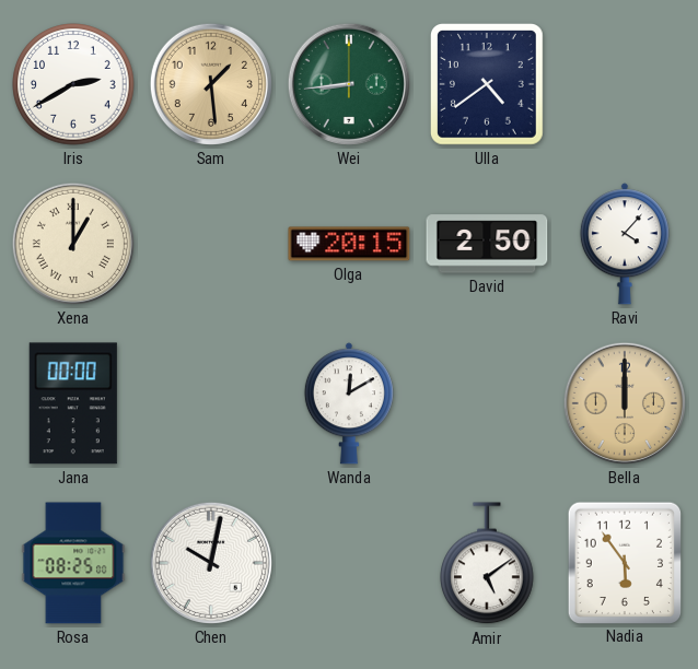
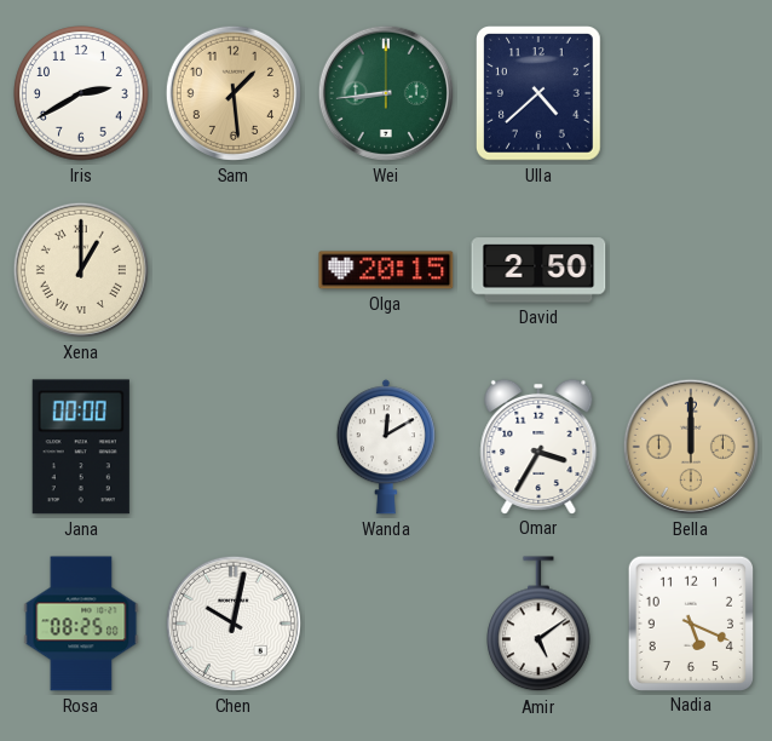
Ulla: 4:39 -> 4:38 (540, 94)
Ravi: 4:07 -> none (625, 244)
Omar: none -> 3:35 (538, 446)
Nadia: 5:54 -> 5:19 (690, 622)
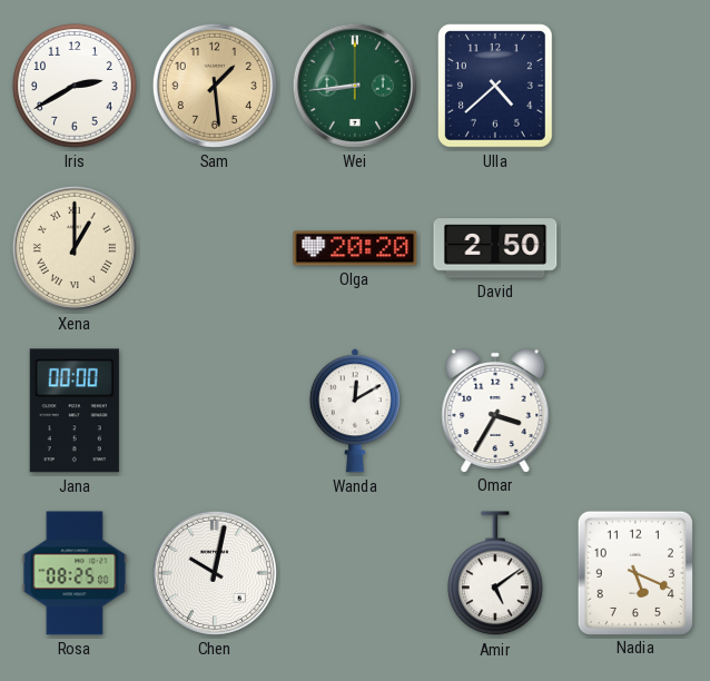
Olga: 20:15 -> 20:20 (355, 248)
Bella: 12:00 -> none (691, 447)
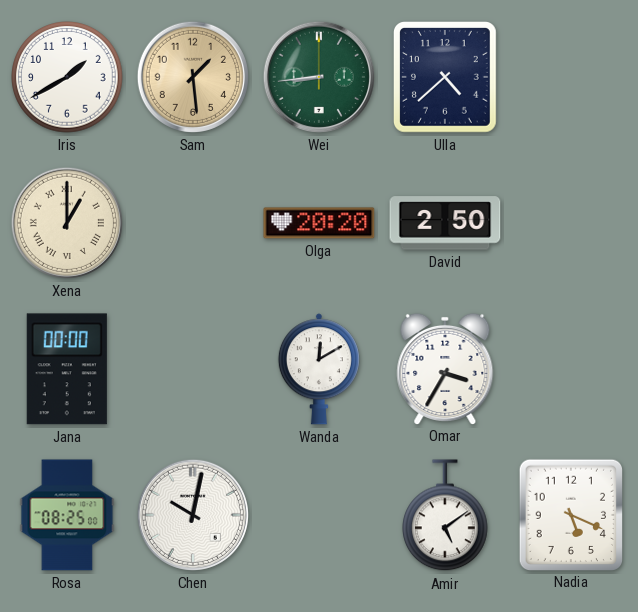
Iris: 2:40 -> 1:40 (67, 77)
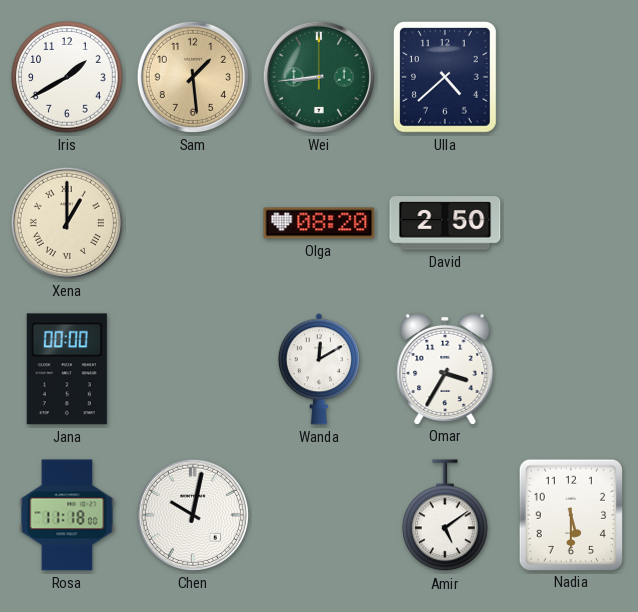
Olga: 20:20 -> 08:20 (319, 223)
Rosa: 08:25 -> 11:18 (67, 515)
Nadia: 5:19 -> 5:30 (570, 514)
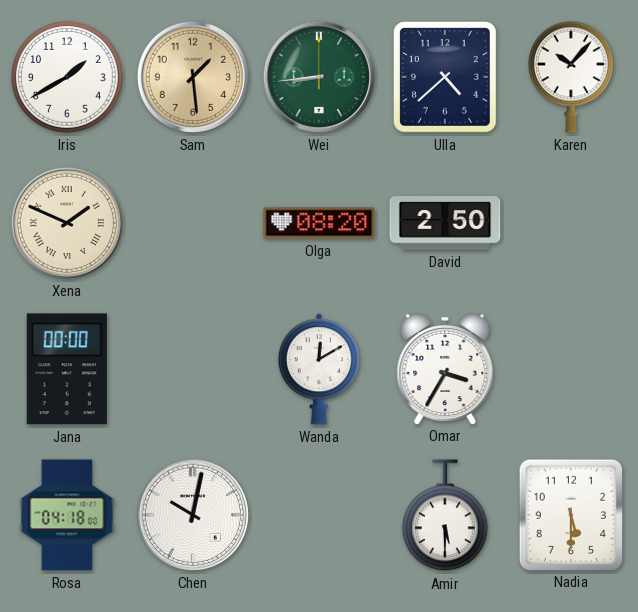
Karen: none -> 10:07 (572, 77)
Xena: 1:00 -> 1:49 (67, 223)
Rosa: 11:18 -> 04:18 (67, 515)
Amir: 5:09 -> 5:30 (446, 516)
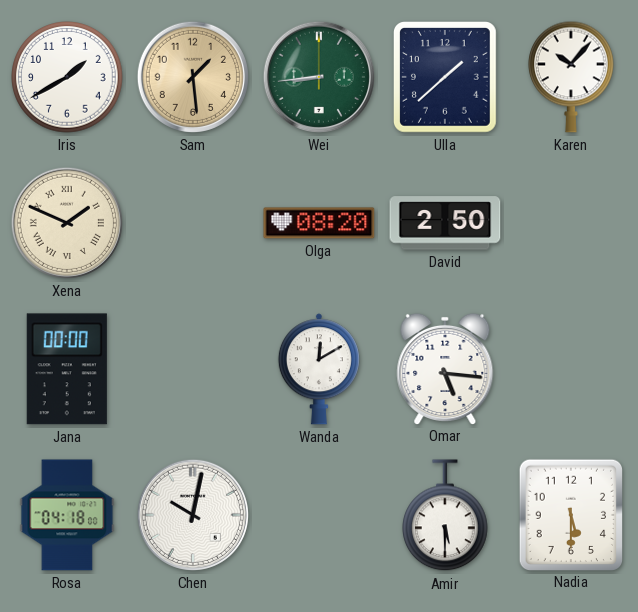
Ulla: 4:38 -> 1:38 (446, 78)
Omar: 3:35 -> 5:16 (445, 368)
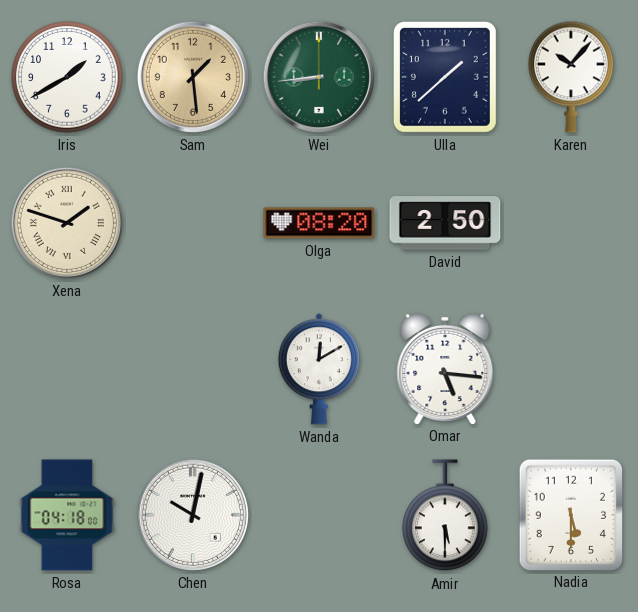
Xena: 1:49 -> 1:48 (67, 223)
Jana: 00:00 -> none (67, 369)
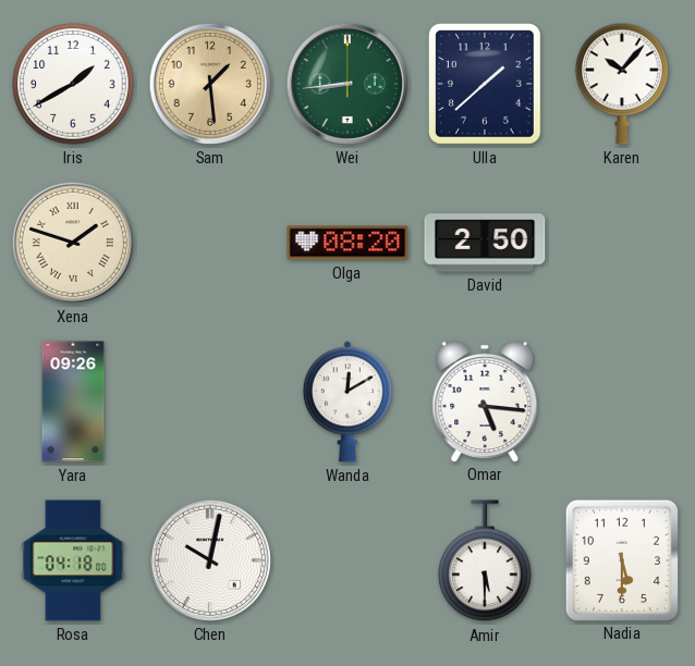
Yara: none -> 09:26 (73, 402)
